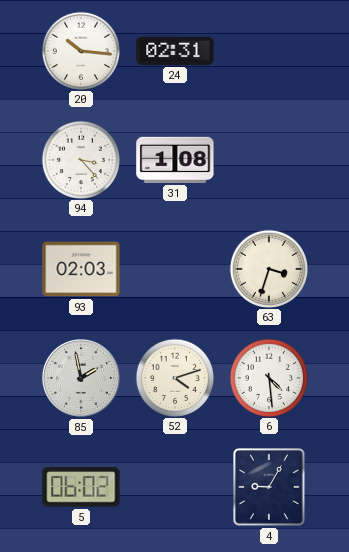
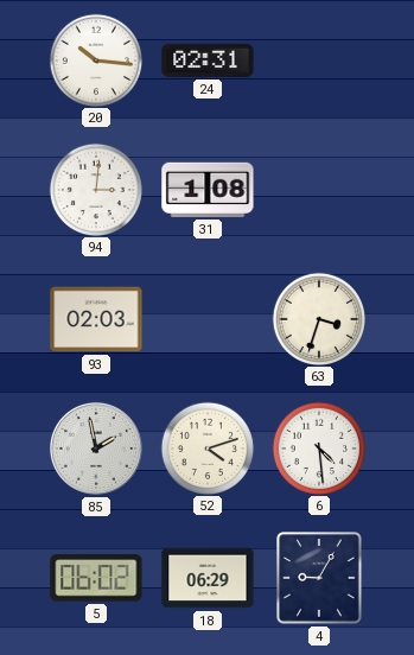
94: 3:23 -> 3:01 (95, 189)
18: none -> 06:29 (208, 578)
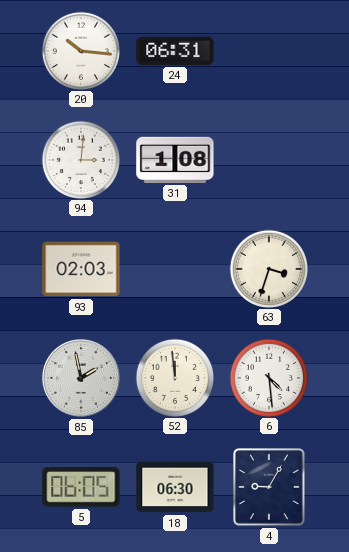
24: 02:31 -> 06:31 (175, 51)
52: 4:12 -> 11:59 (174, 377)
5: 06:02 -> 06:05 (81, 487)
18: 06:29 -> 06:30 (175, 487)
